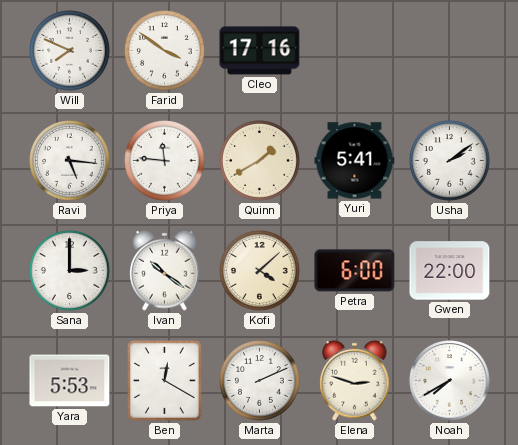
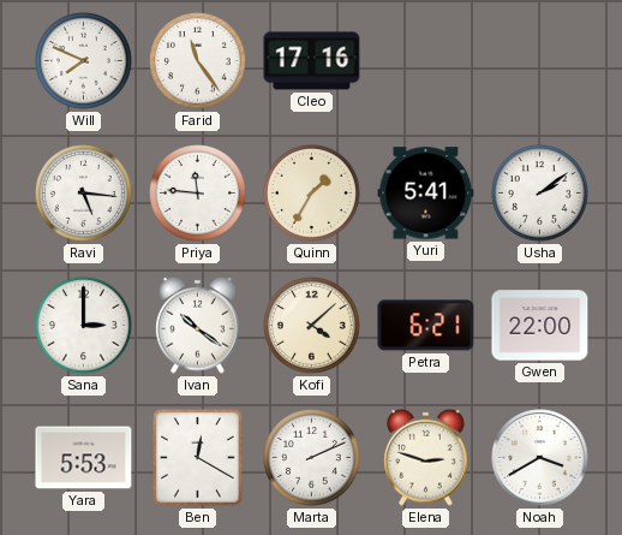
Farid: 3:51 -> 11:24 (198, 61)
Quinn: 1:40 -> 1:35 (312, 194)
Petra: 6:00 -> 6:21 (426, 326)
Noah: 7:40 -> 3:40 (540, 458)
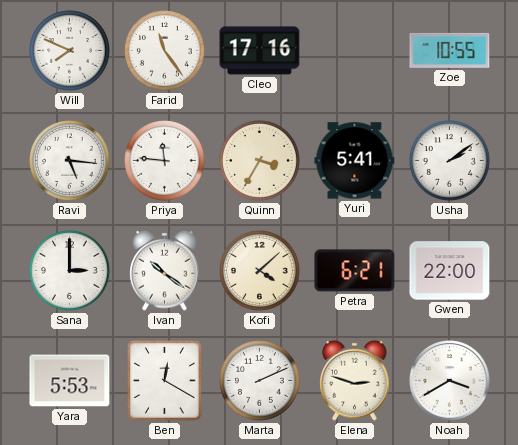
Zoe: none -> 10:55 (450, 50)
Quinn: 1:35 -> 3:35 (260, 161)
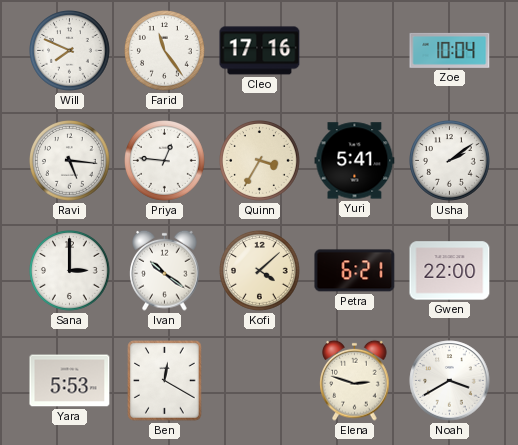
Zoe: 10:55 -> 10:04 (450, 50)
Priya: 11:46 -> 12:46 (165, 161)
Marta: 2:11 -> none (260, 381)
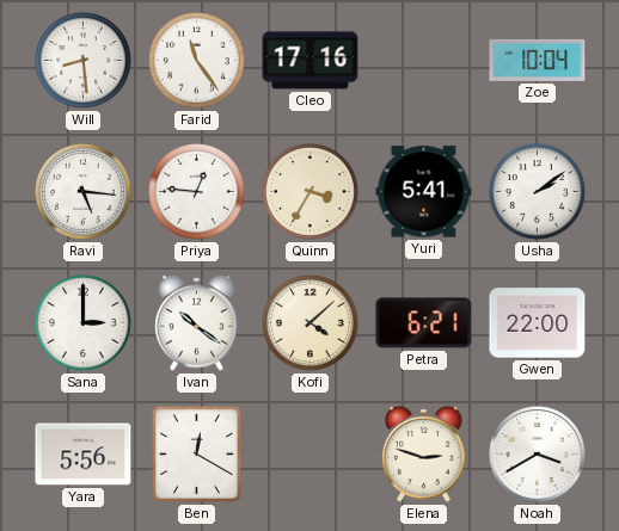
Will: 7:49 -> 8:29 (84, 61)
Yara: 5:53 -> 5:56 (84, 455)
